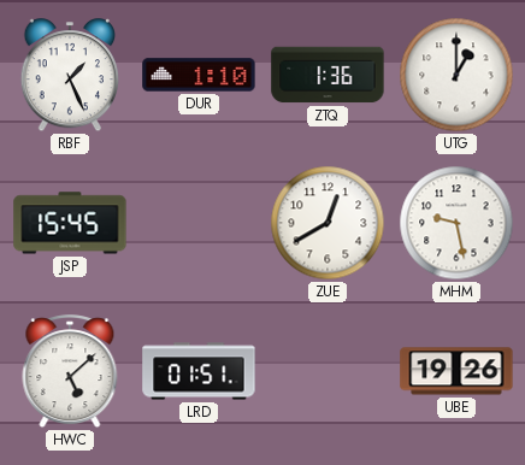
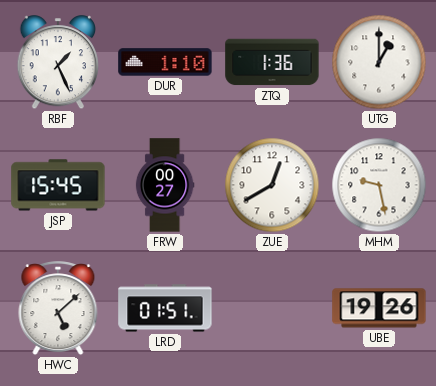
FRW: none -> 00:27 (165, 185)
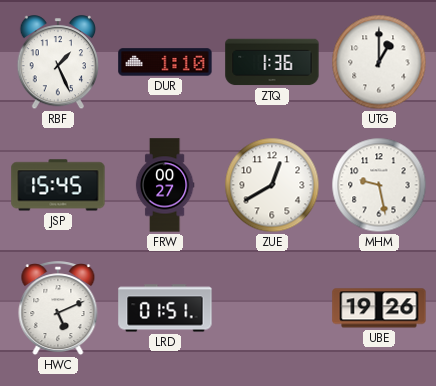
HWC: 5:08 -> 5:11 (58, 309)
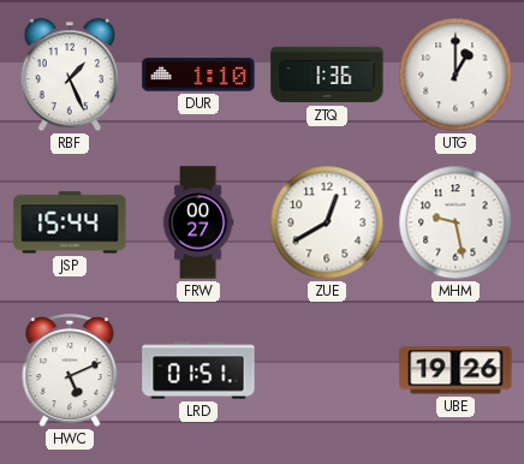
JSP: 15:45 -> 15:44 (70, 222)
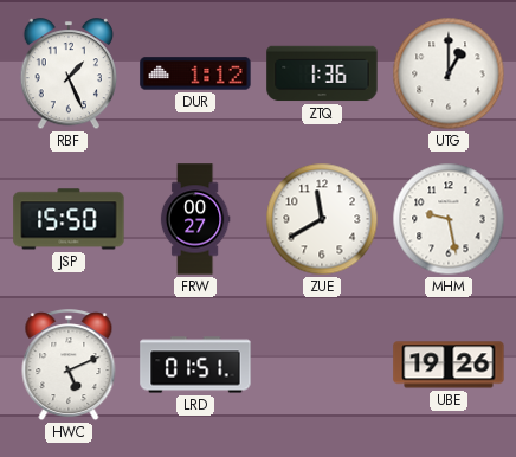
DUR: 1:10 -> 1:12 (195, 73)
JSP: 15:44 -> 15:50 (69, 219)
ZUE: 12:40 -> 11:40 (322, 219)
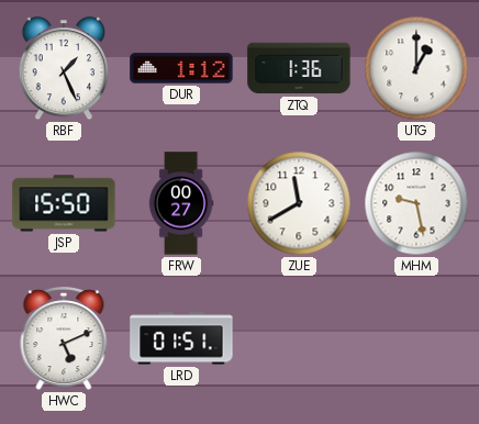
UBE: 19:26 -> none (449, 365)
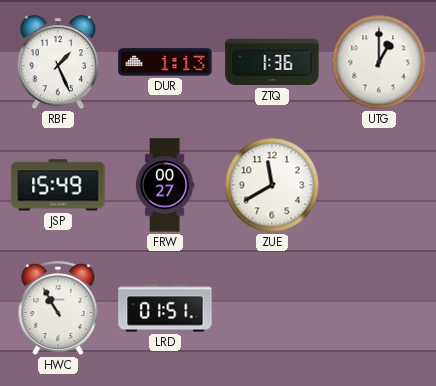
DUR: 1:12 -> 1:13 (165, 62)
JSP: 15:50 -> 15:49 (58, 185)
MHM: 9:28 -> none (416, 203)
HWC: 5:11 -> 10:55 (58, 309)
